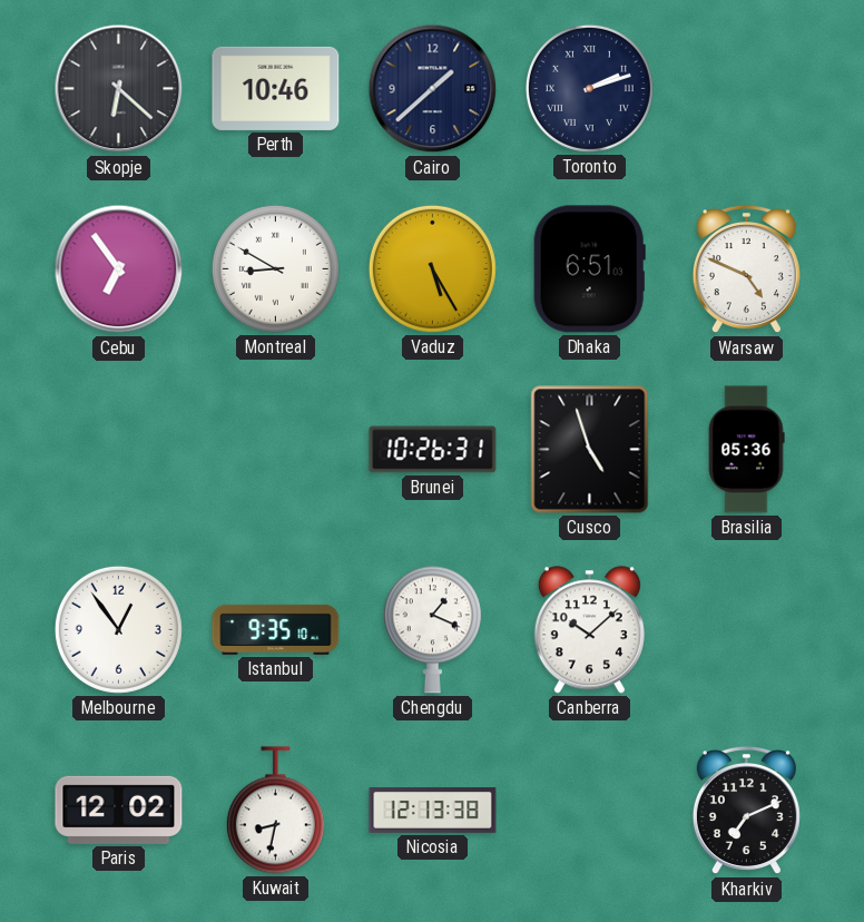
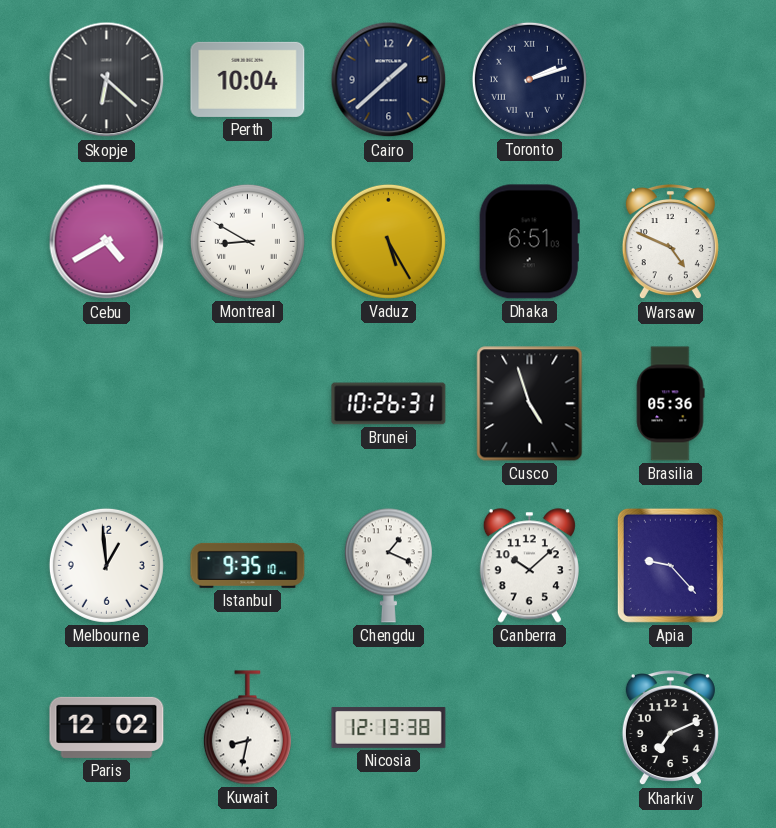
Perth: 10:46 -> 10:04 (248, 79)
Cebu: 6:54 -> 4:40 (107, 242)
Melbourne: 12:54 -> 12:59 (106, 565)
Apia: none -> 9:23 (670, 565)
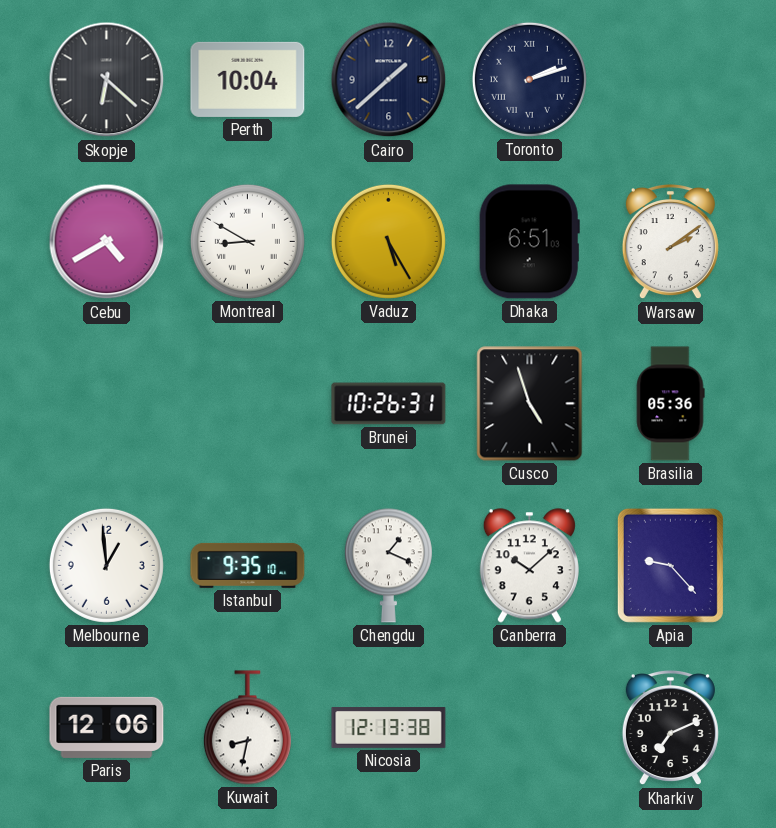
Warsaw: 4:49 -> 2:09 (670, 243)
Paris: 12:02 -> 12:06 (107, 727)
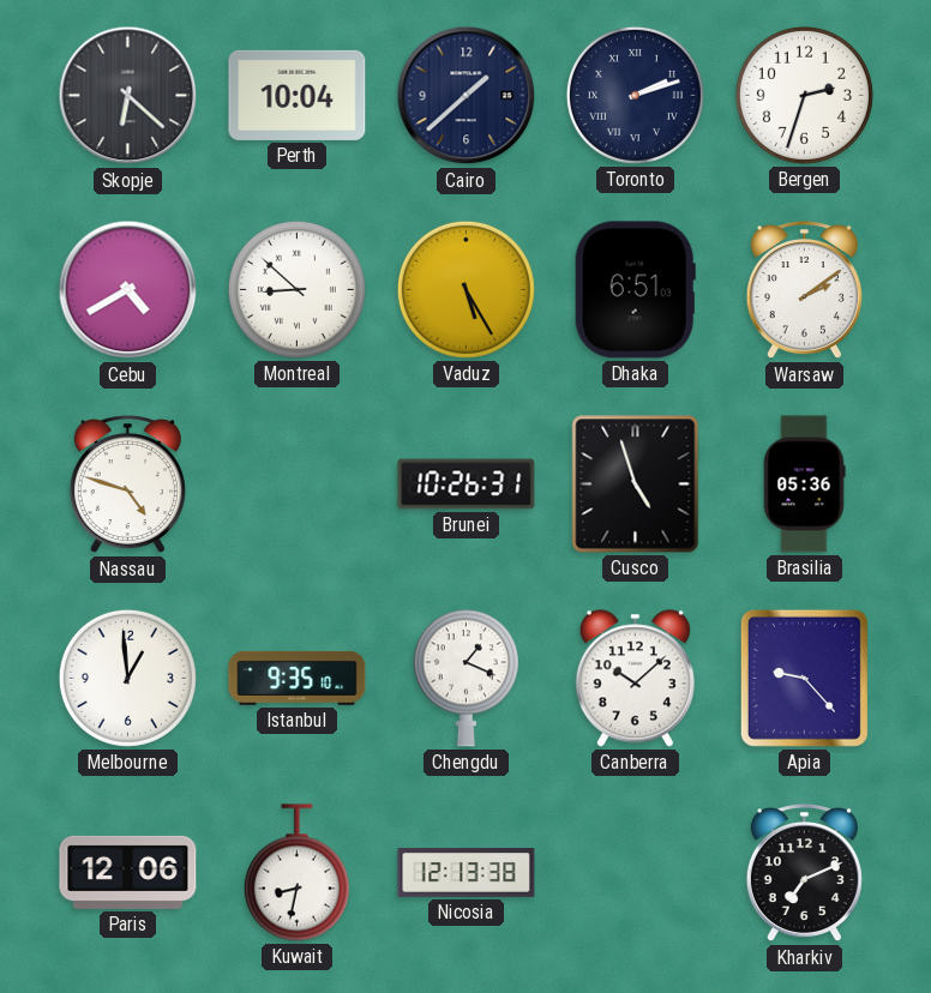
Bergen: none -> 2:33 (804, 95)
Montreal: 8:50 -> 8:52 (296, 289)
Nassau: none -> 4:48 (127, 486)
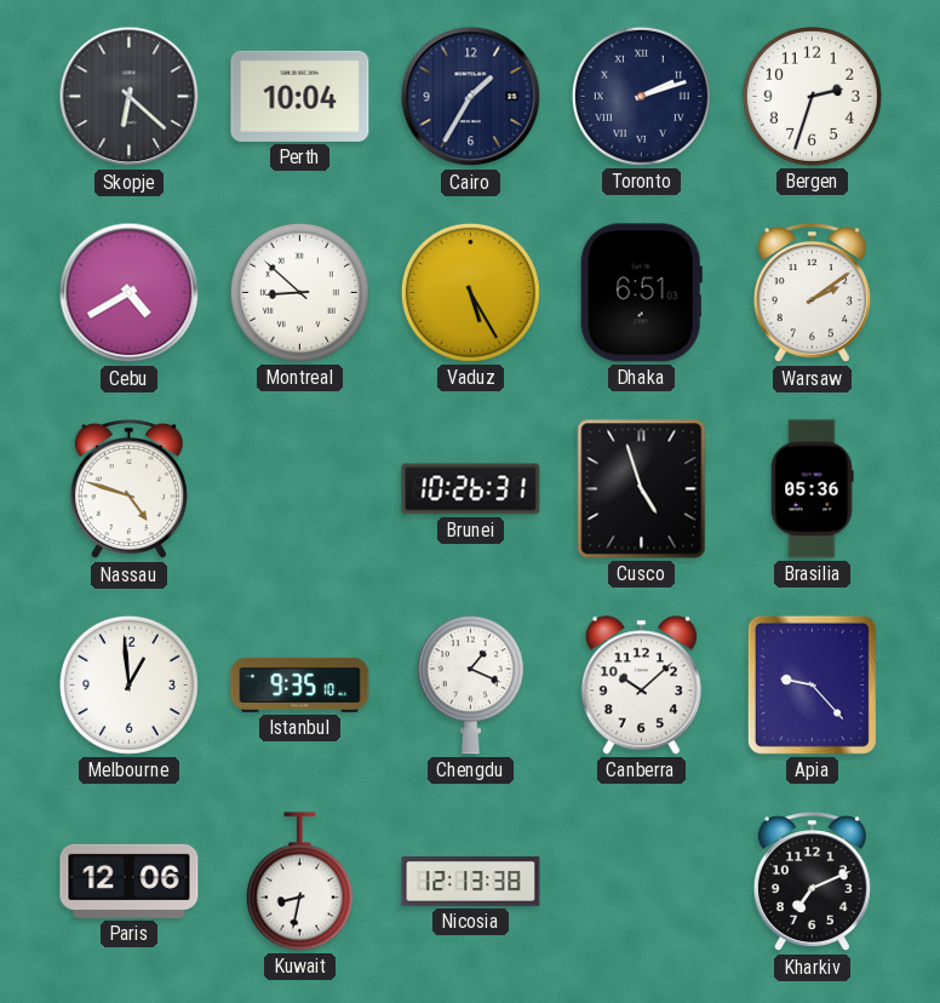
Cairo: 1:38 -> 1:35 (471, 97)
